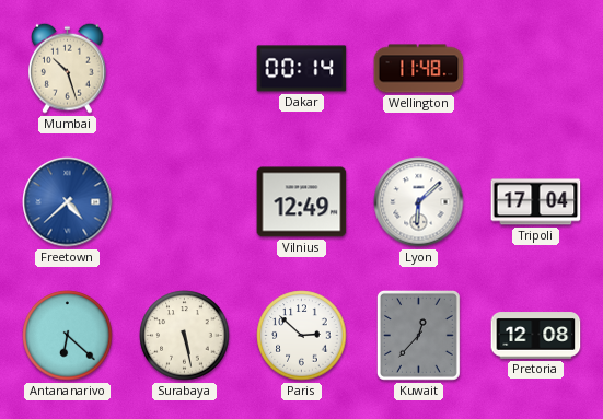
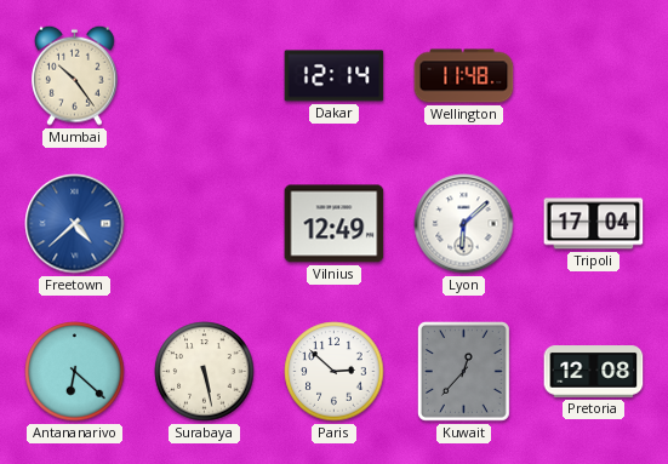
Mumbai: 10:27 -> 10:24 (74, 75)
Dakar: 00:14 -> 12:14 (335, 76)
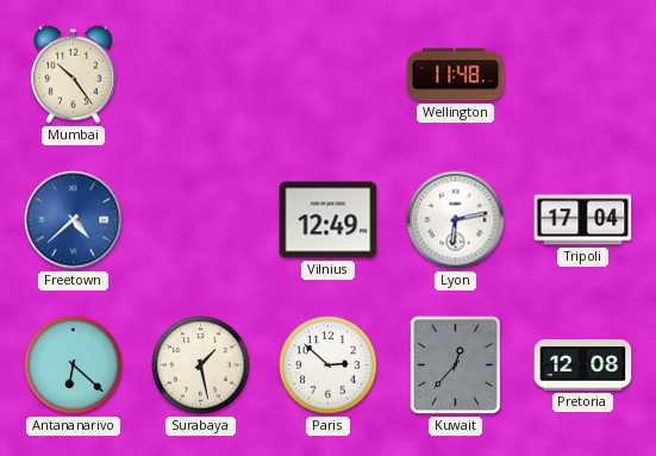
Dakar: 12:14 -> none (335, 76)
Lyon: 6:08 -> 6:13 (456, 220)
Surabaya: 5:28 -> 1:28 (201, 366)
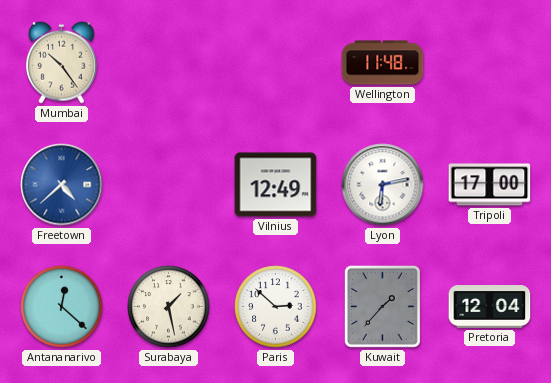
Tripoli: 17:04 -> 17:00 (490, 185)
Antananarivo: 6:22 -> 12:22 (62, 307)
Kuwait: 12:37 -> 1:37 (382, 306)
Pretoria: 12:08 -> 12:04 (490, 307)
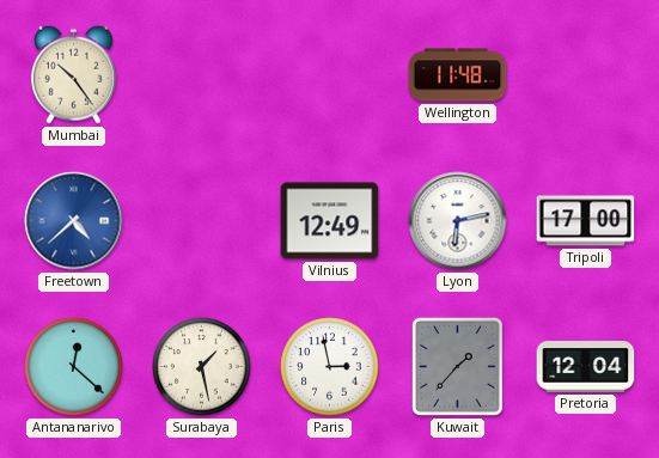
Paris: 2:52 -> 2:58 (330, 367)
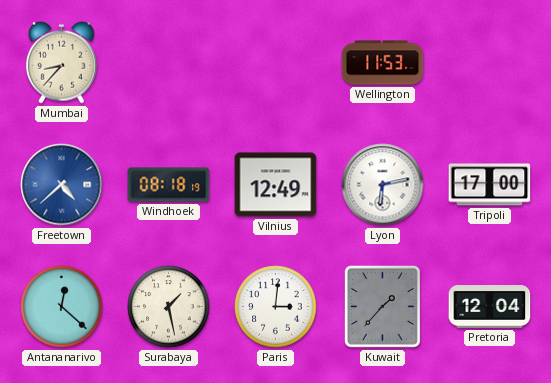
Mumbai: 10:24 -> 8:37 (61, 62)
Wellington: 11:48 -> 11:53 (383, 63)
Windhoek: none -> 08:18 (169, 185)
Paris: 2:58 -> 3:01 (276, 307)
